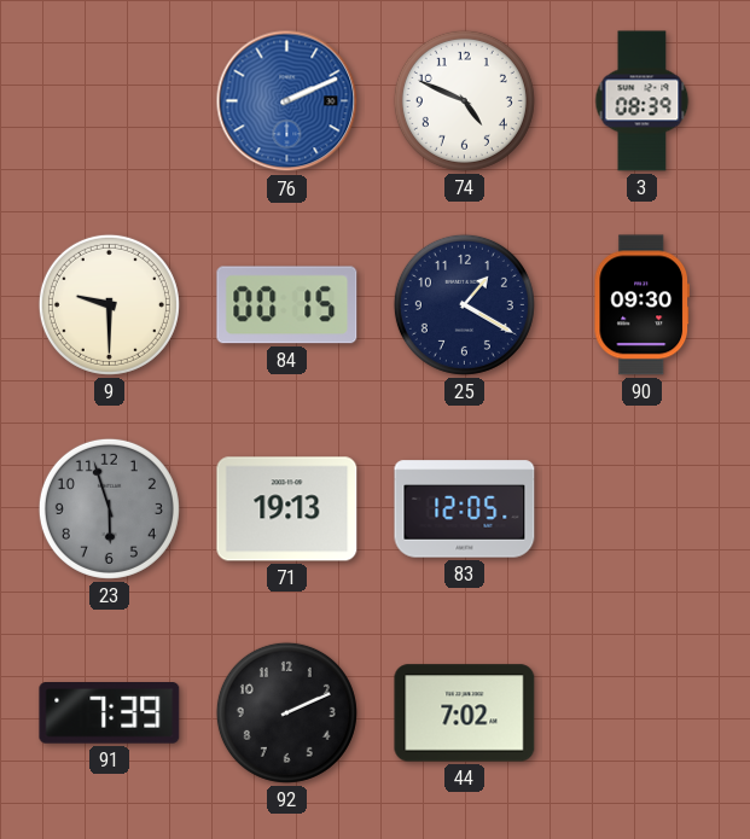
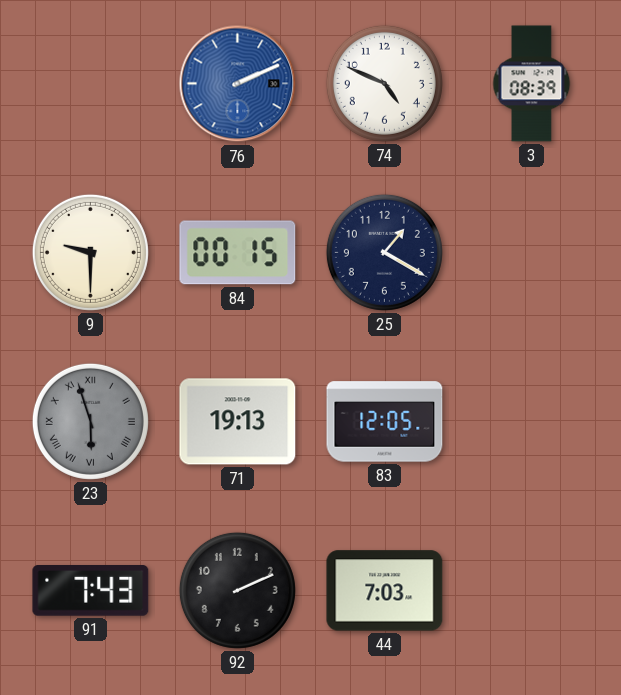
90: 09:30 -> none (641, 305)
23 numerals: Arabic -> Roman (90, 421)
91: 7:39 -> 7:43 (91, 591)
44: 7:02 -> 7:03 (385, 591)
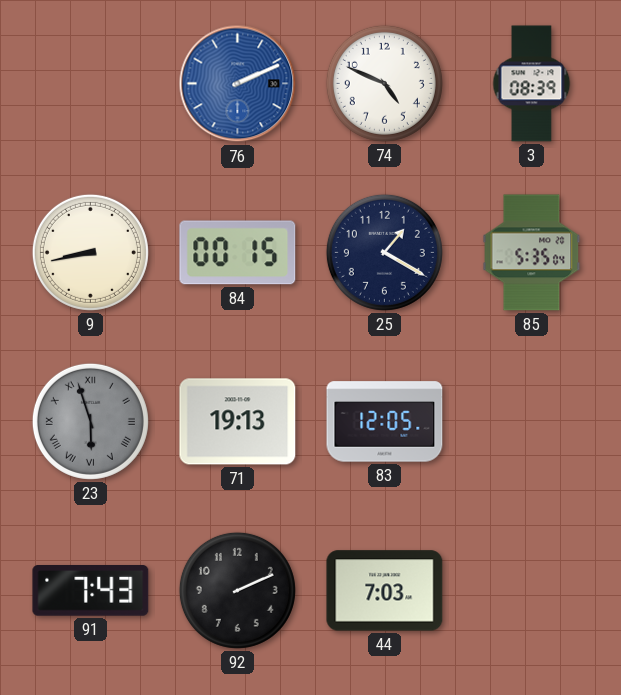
9: 9:30 -> 8:43 (90, 252)
85: none -> 5:35 (532, 253)
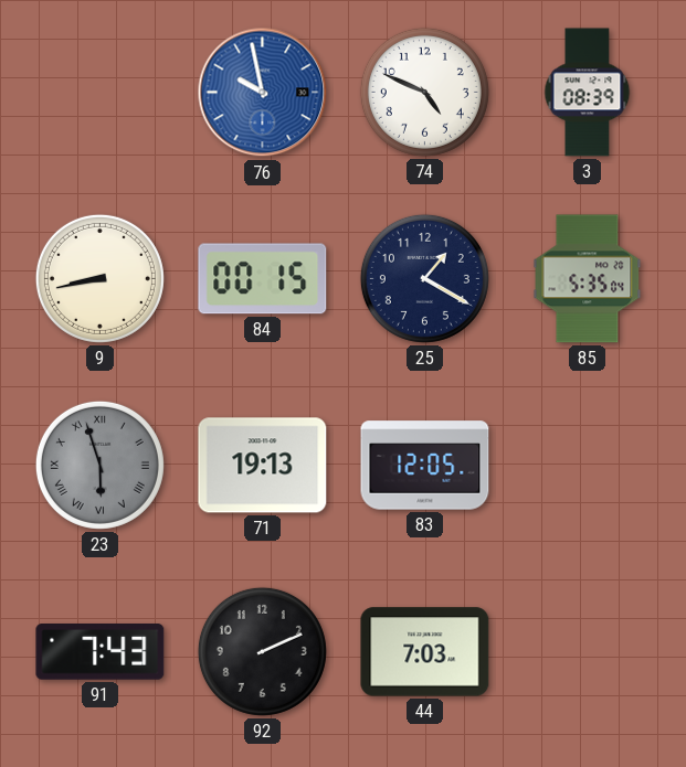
76: 2:11 -> 9:58 (263, 93)
